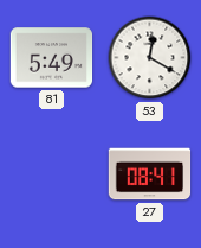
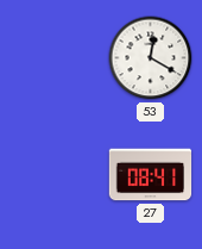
81: 5:49 -> none (52, 58)
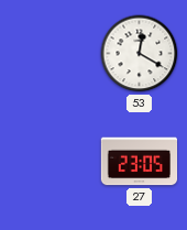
27: 08:41 -> 23:05 (140, 162)
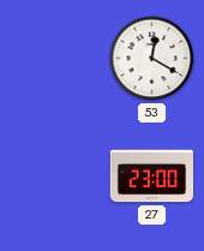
27: 23:05 -> 23:00 (152, 177)
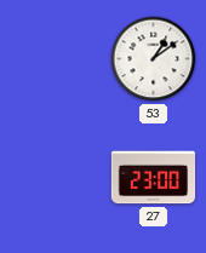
53: 12:20 -> 1:09 (154, 59)
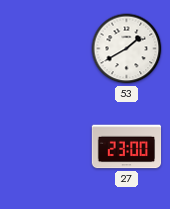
53: 1:09 -> 1:40 (127, 49)
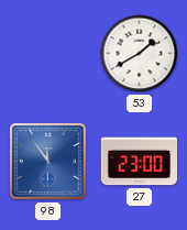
98: none -> 11:54 (48, 162)
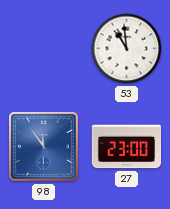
53: 1:40 -> 10:59 (127, 49)
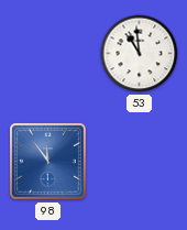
27: 23:00 -> none (127, 147)
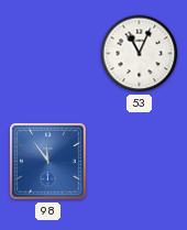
53: 10:59 -> 11:04 (140, 54)
